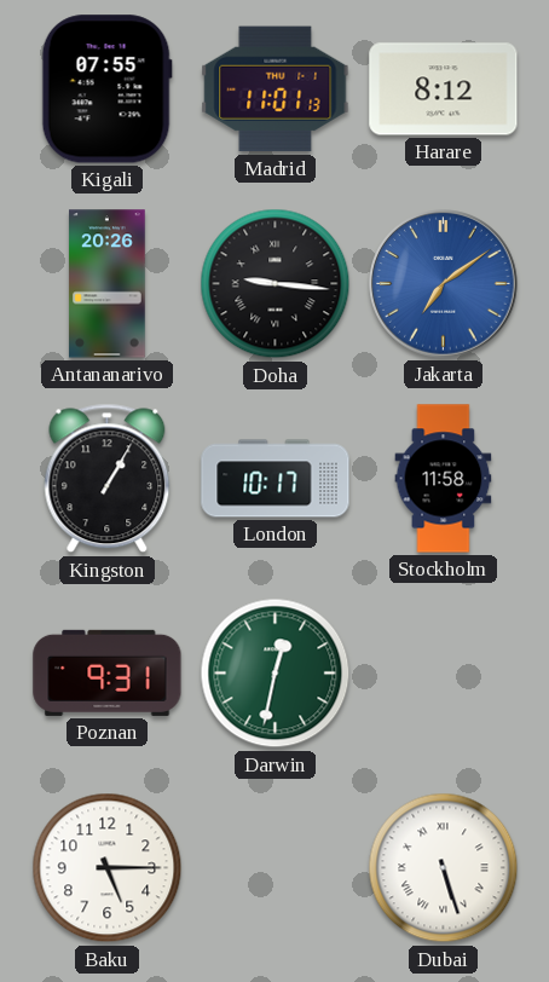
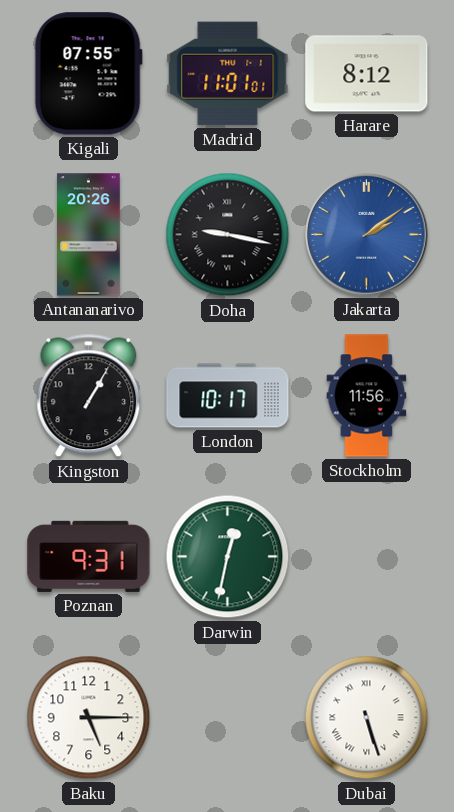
Madrid: 11:01:13 -> 11:01:01 (228, 74)
Doha: 9:16 -> 9:17 (228, 235)
Jakarta: 7:09 -> 2:09 (367, 235)
Stockholm: 11:58 -> 11:56 (367, 396)
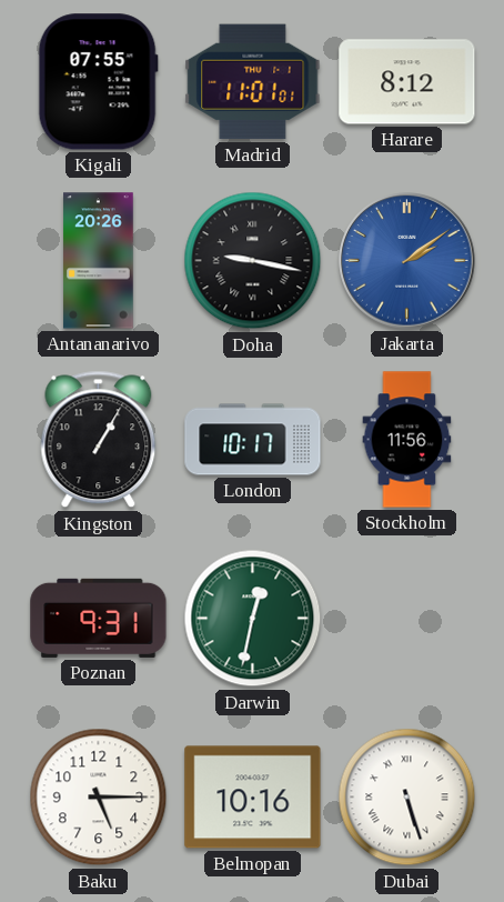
Belmopan: none -> 10:16 (253, 798)
